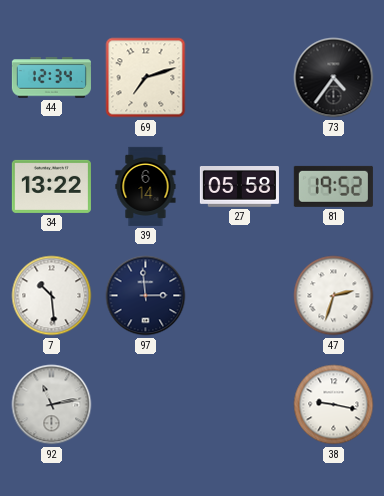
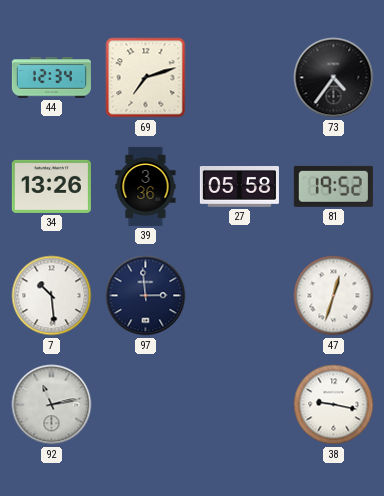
34: 13:22 -> 13:26 (51, 186)
39: 6:14 -> 3:36 (146, 186)
47: 2:33 -> 12:33 (334, 296)
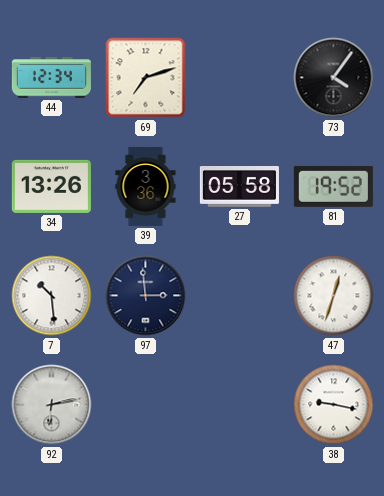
73: 4:36 -> 4:06 (334, 78)
92: 11:13 -> 6:13 (52, 405)
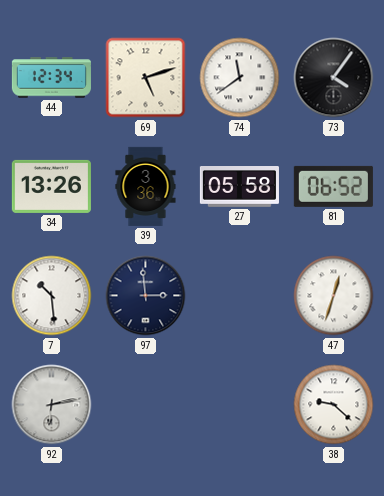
69: 7:12 -> 5:12 (146, 78)
74: none -> 11:39 (240, 78)
81: 19:52 -> 06:52 (333, 186)
38: 9:17 -> 9:22 (334, 405)
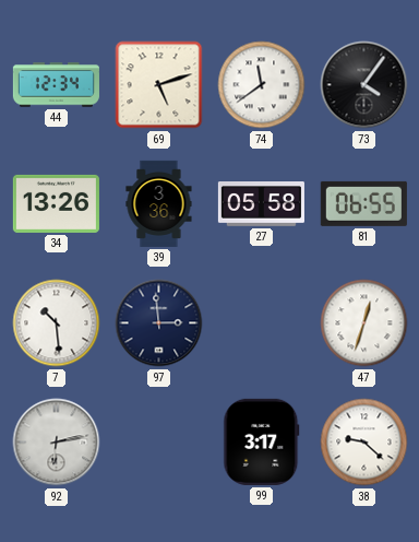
81: 06:52 -> 06:55 (363, 203)
99: none -> 3:17 (262, 441)
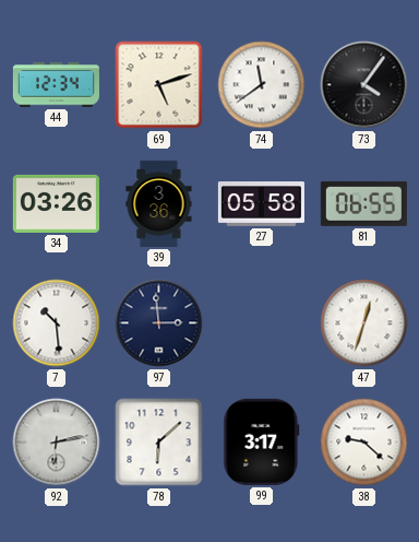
34: 13:26 -> 03:26 (56, 203)
78: none -> 6:08 (159, 443)
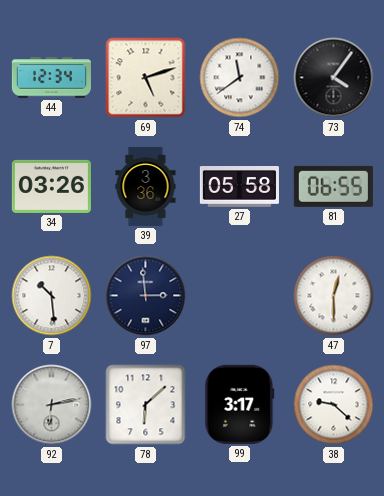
47: 12:33 -> 12:30 (334, 296)
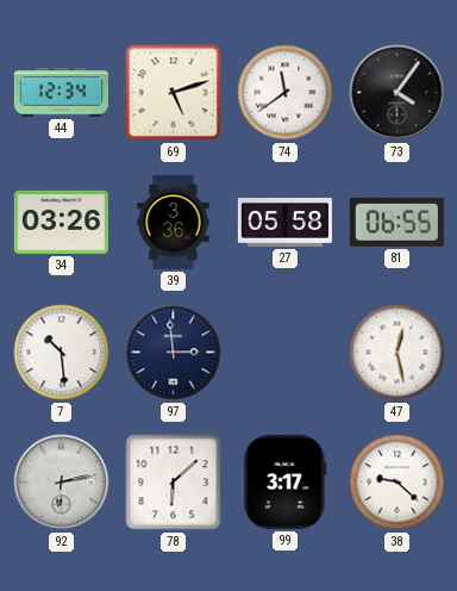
47: 12:30 -> 12:28 (397, 353)
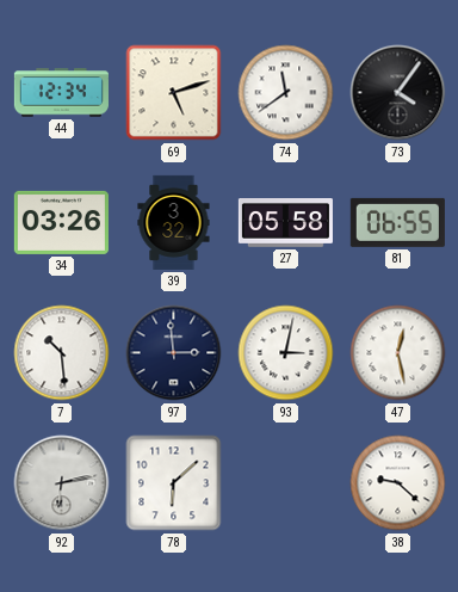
39: 3:36 -> 3:32 (174, 222)
93: none -> 3:02 (286, 353)
99: 3:17 -> none (286, 481)
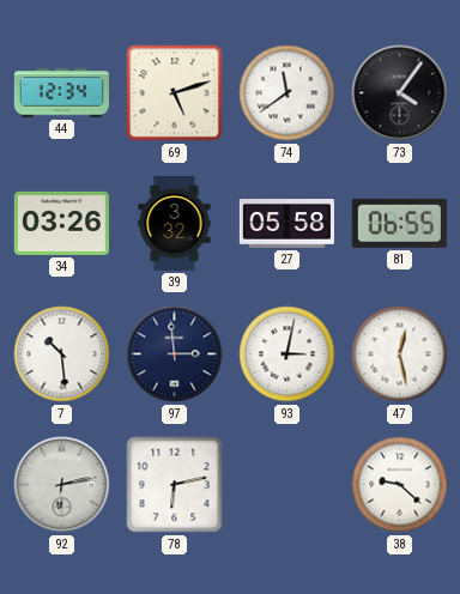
78: 6:08 -> 6:13 (175, 485)
